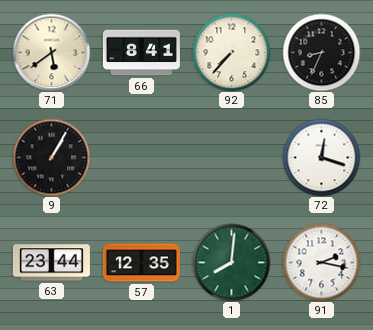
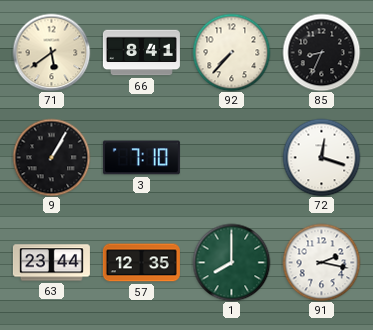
3: none -> 7:10 (141, 158)
1: 8:01 -> 8:00 (231, 262)
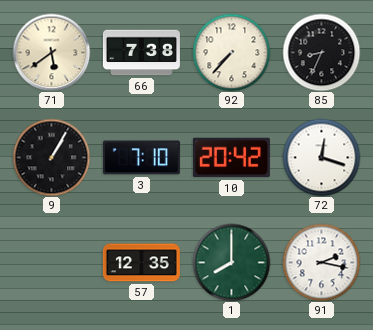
66: 8:41 -> 7:38 (141, 53)
10: none -> 20:42 (231, 158)
63: 23:44 -> none (51, 263)
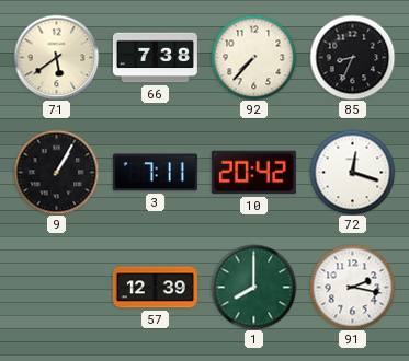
3: 7:10 -> 7:11 (155, 173)
57: 12:35 -> 12:39 (155, 288)
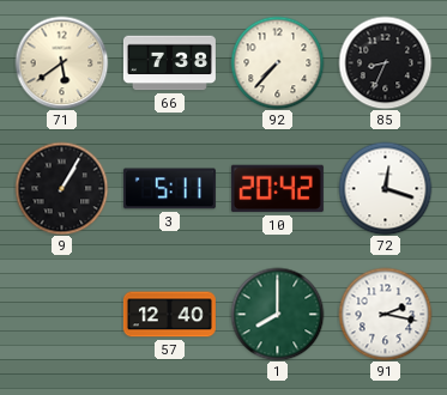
3: 7:11 -> 5:11 (169, 189)
57: 12:39 -> 12:40 (169, 315)
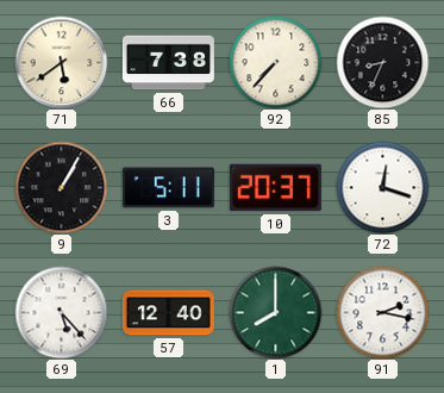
10: 20:42 -> 20:37 (275, 188)
69: none -> 5:23 (61, 312)
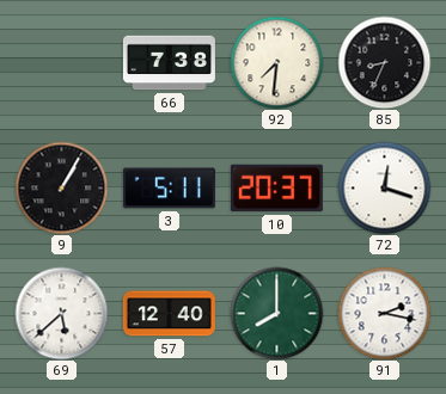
71: 5:39 -> none (61, 62)
92: 7:37 -> 7:31 (276, 62)
69: 5:23 -> 5:38 (61, 313)
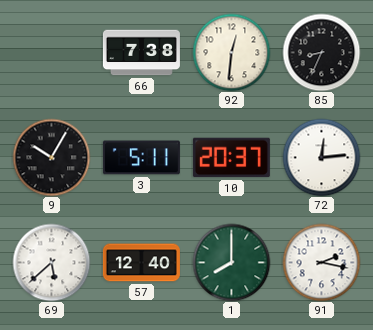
92: 7:31 -> 12:31 (231, 52)
9: 1:05 -> 10:05 (51, 157)
72: 12:18 -> 12:14 (321, 157)
